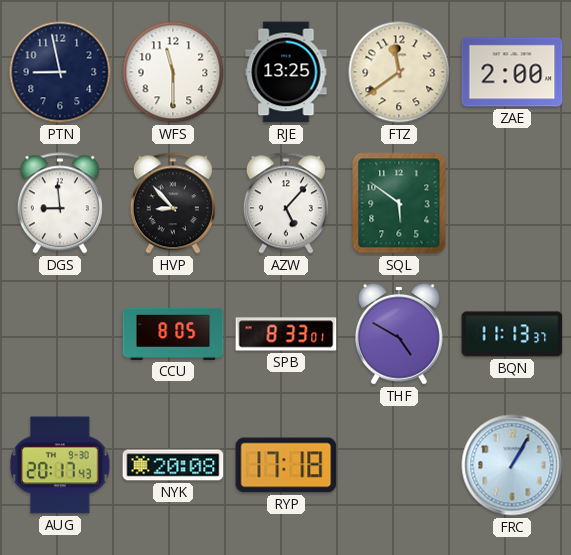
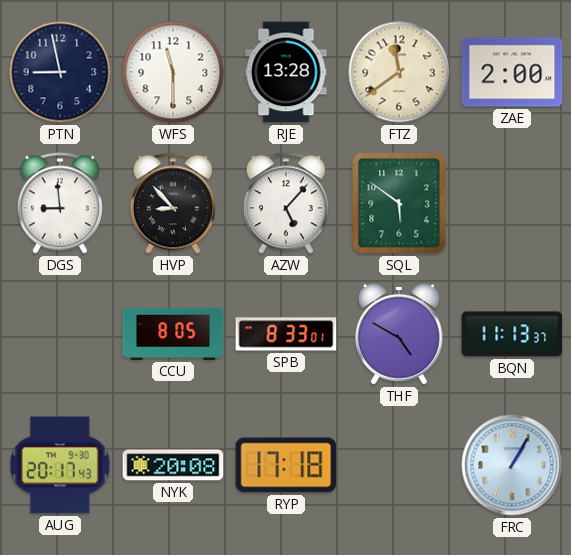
RJE: 13:25 -> 13:28 (286, 72)
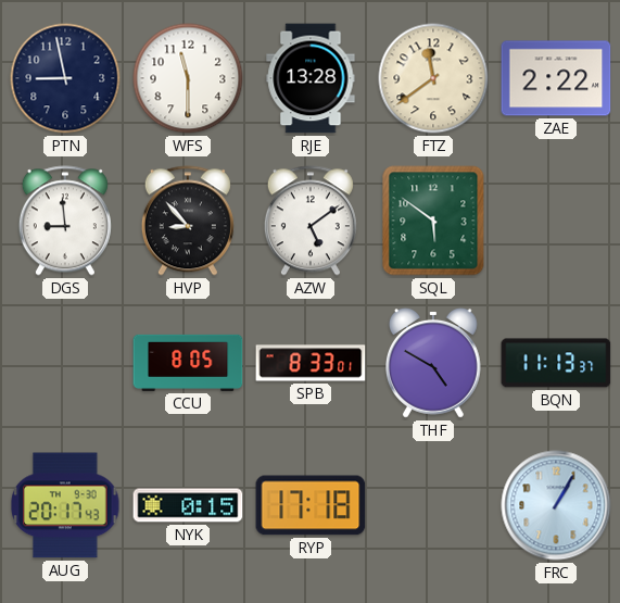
ZAE: 2:00 -> 2:22 (556, 78)
AZW: 5:07 -> 5:09 (311, 221)
NYK: 20:08 -> 0:15 (188, 505)
